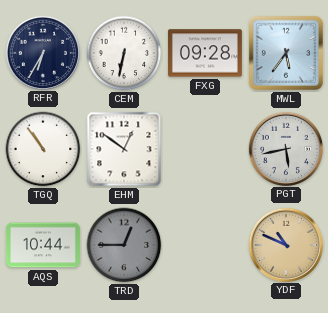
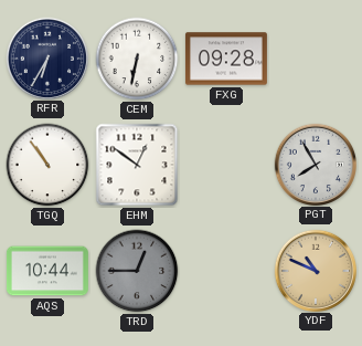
MWL: 5:36 -> none (286, 53)
PGT: 5:43 -> 7:55 (315, 164)
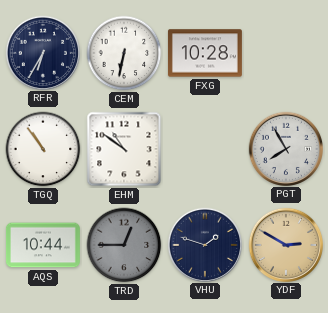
FXG: 09:28 -> 10:28 (205, 53)
EHM: 12:51 -> 10:51 (124, 149)
VHU: none -> 1:48 (204, 244)
YDF: 10:49 -> 2:50 (285, 244)
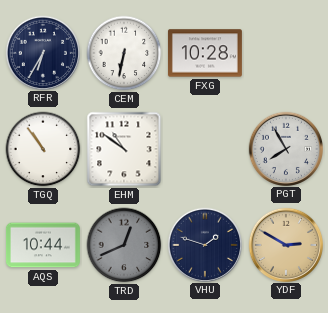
TRD: 12:45 -> 12:41 (124, 245)
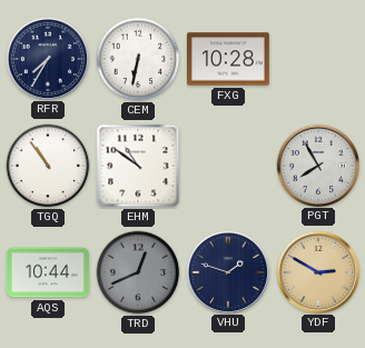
RFR: 6:35 -> 7:35 (47, 58)
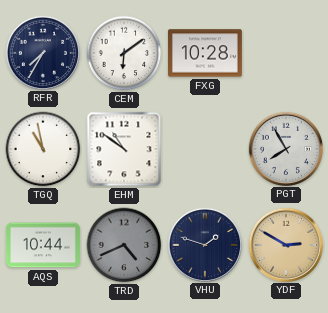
CEM: 6:32 -> 6:09 (124, 53)
TGQ: 10:54 -> 10:58 (43, 149)
TRD: 12:41 -> 4:41 (124, 245)
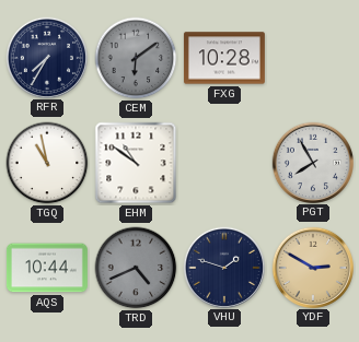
CEM dial: white -> grey (136, 58)
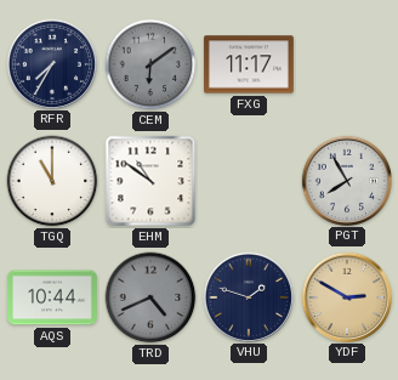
FXG: 10:28 -> 11:17 (249, 64)
TGQ: 10:58 -> 11:00 (52, 181)
